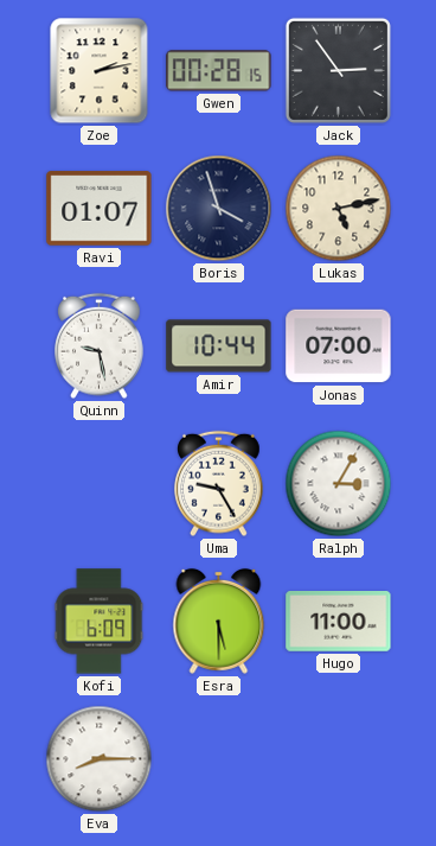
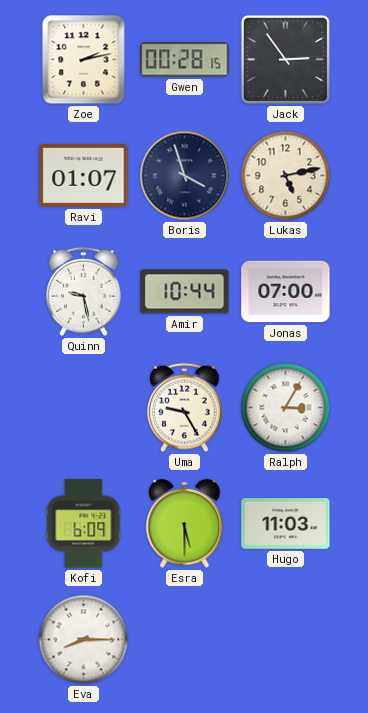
Hugo: 11:00 -> 11:03 (286, 524)
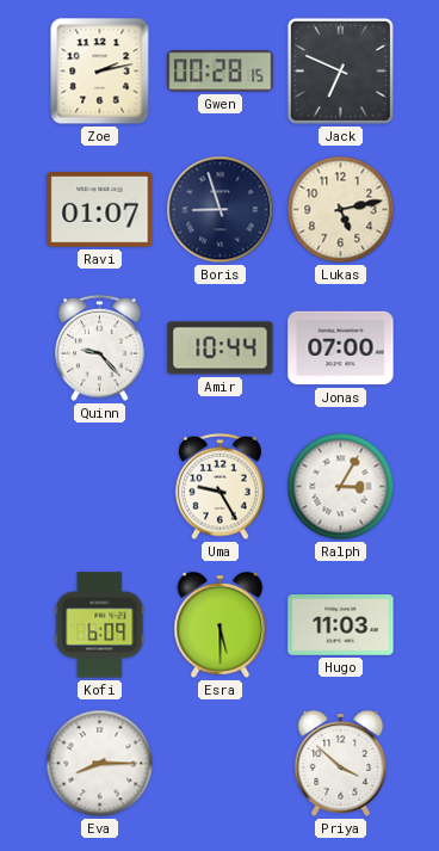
Jack: 2:54 -> 6:49 (340, 70)
Boris: 3:57 -> 8:57 (221, 210)
Quinn: 9:28 -> 9:23 (100, 349)
Priya: none -> 3:52 (341, 763)
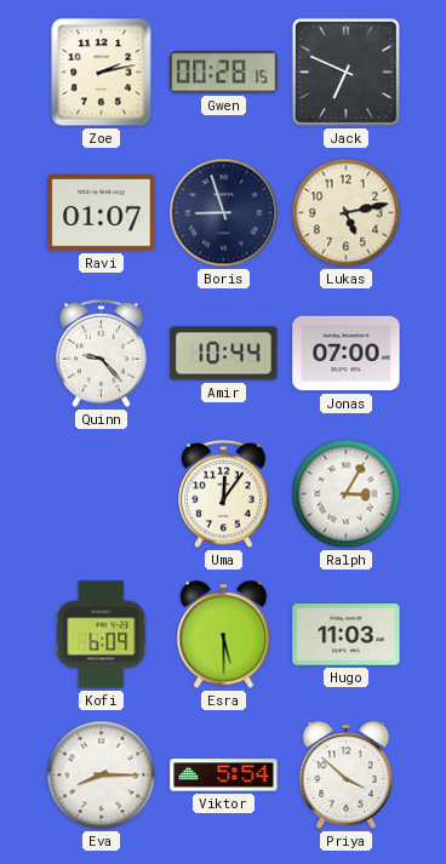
Uma: 9:25 -> 12:06 (224, 494)
Viktor: none -> 5:54 (224, 776)
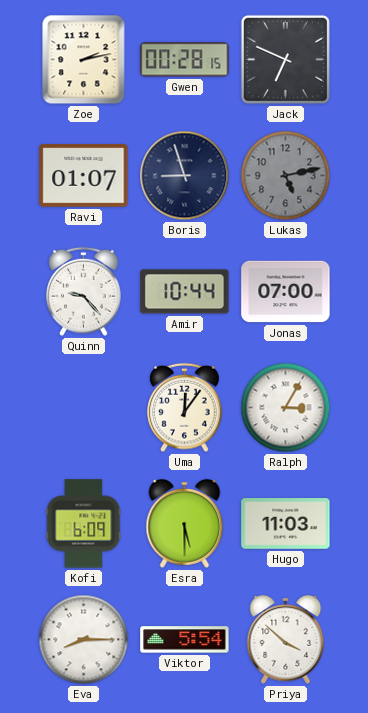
Lukas dial: cream -> grey (286, 176)
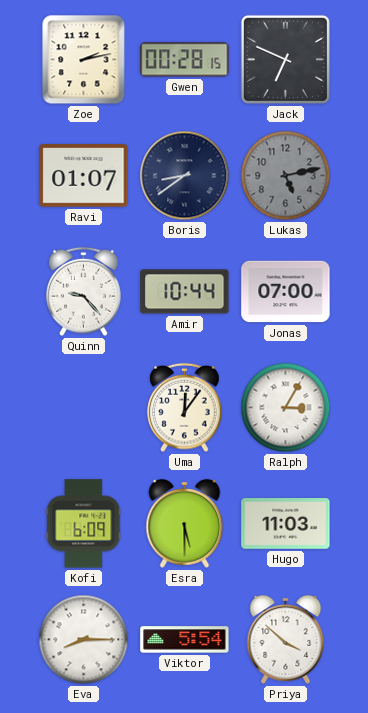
Boris: 8:57 -> 8:39 (185, 176)
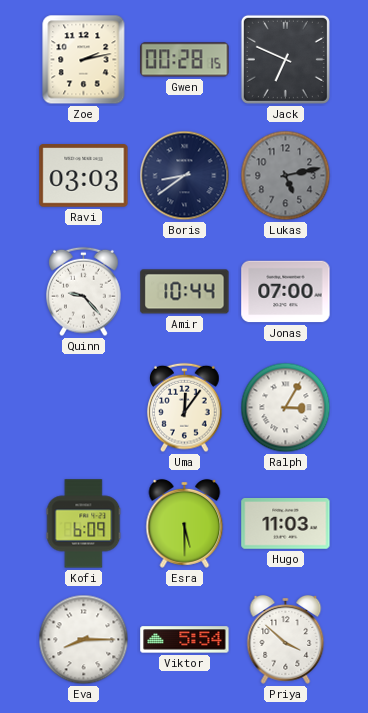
Ravi: 01:07 -> 03:03 (84, 176)
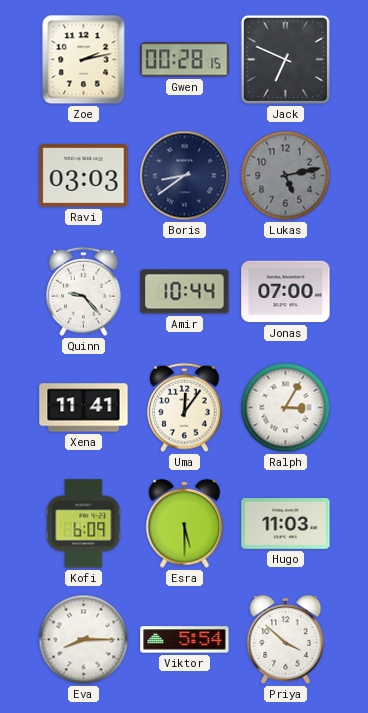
Xena: none -> 11:41 (84, 408)
